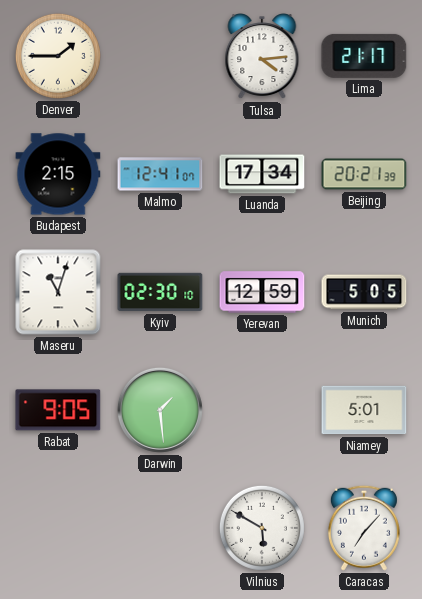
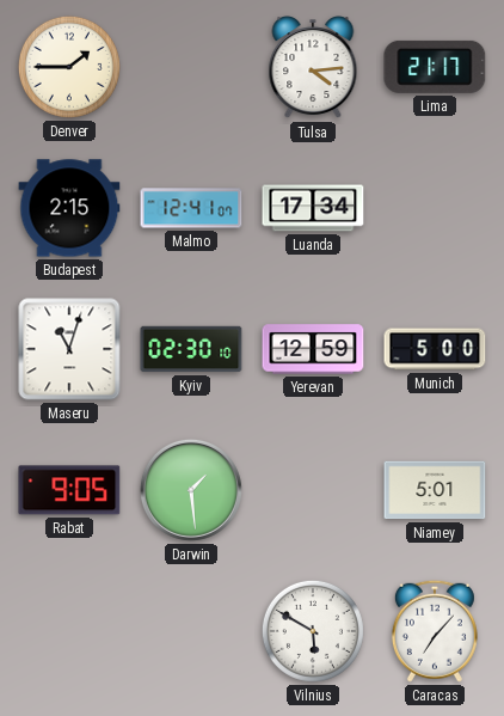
Beijing: 20:21 -> none (364, 174)
Munich: 5:05 -> 5:00 (435, 349)
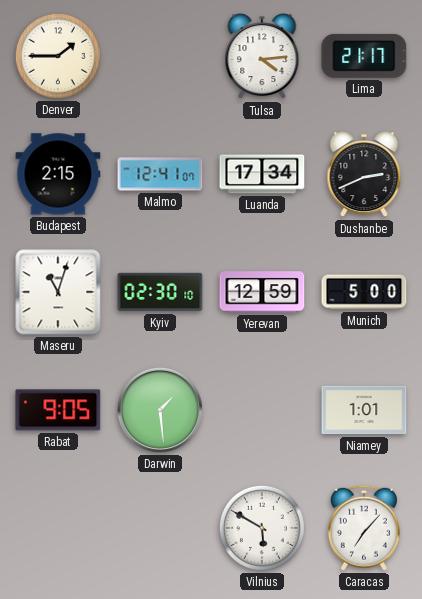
Dushanbe: none -> 2:41 (364, 175)
Niamey: 5:01 -> 1:01 (364, 410)
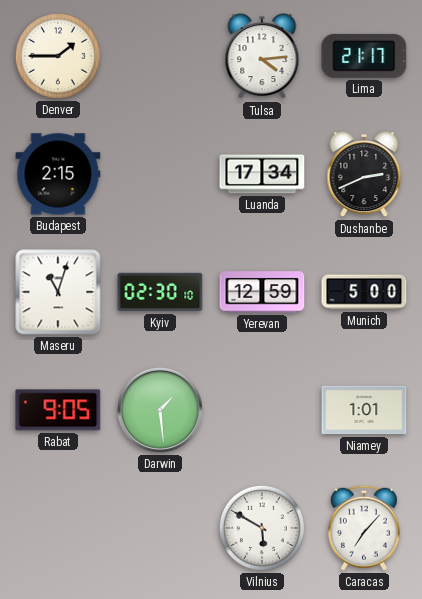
Malmo: 12:41 -> none (160, 174)
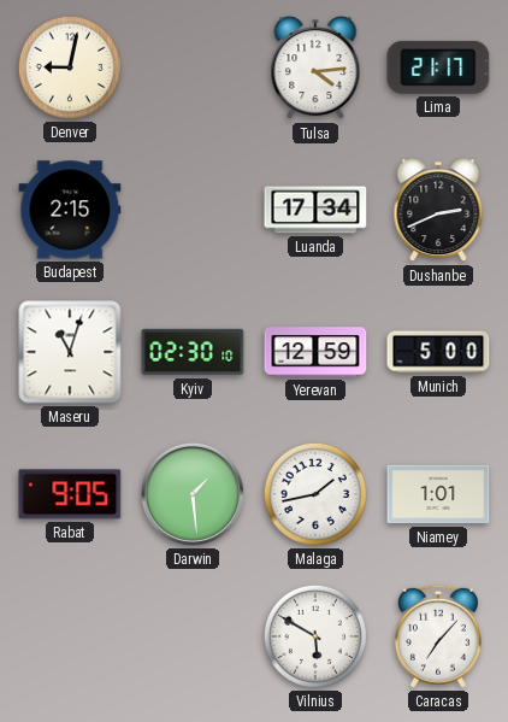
Denver: 1:45 -> 9:02 (70, 67)
Malaga: none -> 1:43 (315, 494)
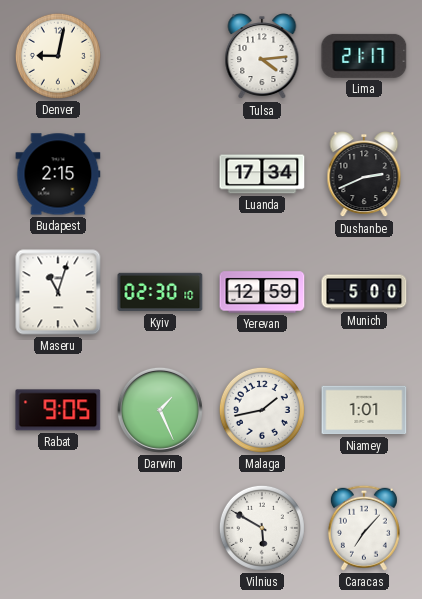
Darwin: 1:29 -> 1:26 (160, 410)
